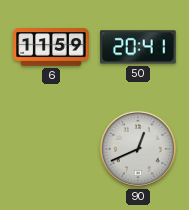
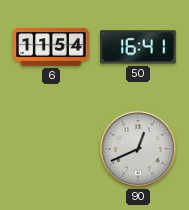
6: 11:59 -> 11:54 (51, 47)
50: 20:41 -> 16:41 (138, 47)
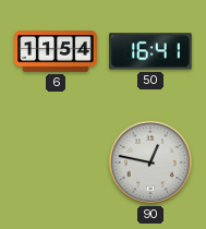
90: 12:41 -> 12:47 (150, 162)
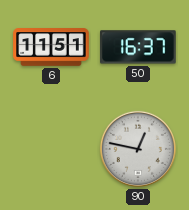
6: 11:54 -> 11:51 (51, 47)
50: 16:41 -> 16:37 (138, 47)
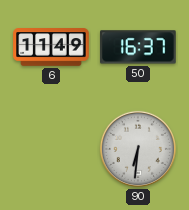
6: 11:51 -> 11:49 (51, 47)
90: 12:47 -> 6:31 (138, 149)
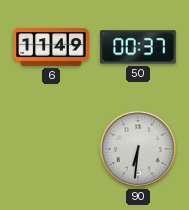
50: 16:37 -> 00:37 (138, 47)
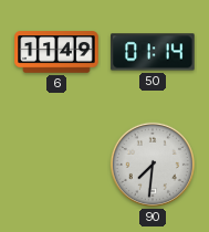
50: 00:37 -> 01:14 (153, 52)
90: 6:31 -> 7:31 (153, 165)
